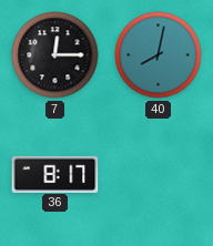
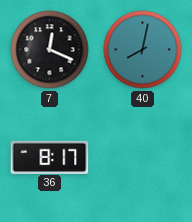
7: 12:15 -> 12:19 (50, 50)
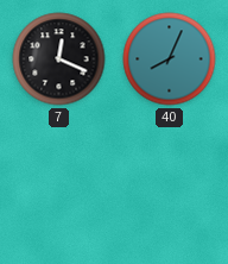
40: 8:02 -> 8:04 (170, 59)
36: 8:17 -> none (50, 157)
